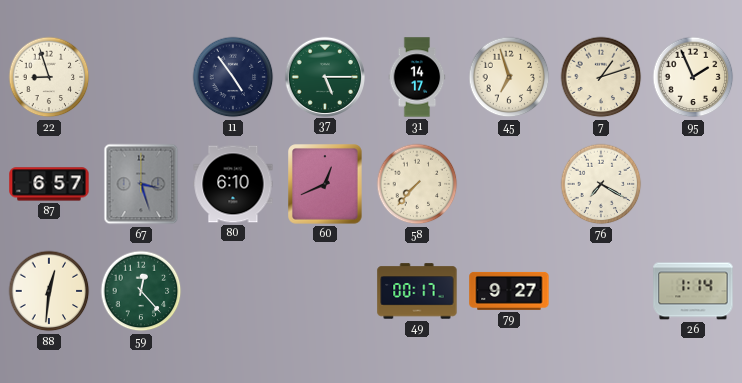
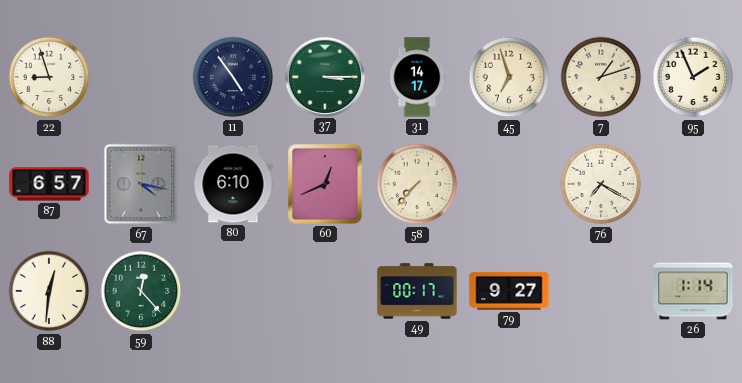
37: 5:15 -> 3:15 (324, 76)
67: 3:27 -> 4:17 (141, 184)
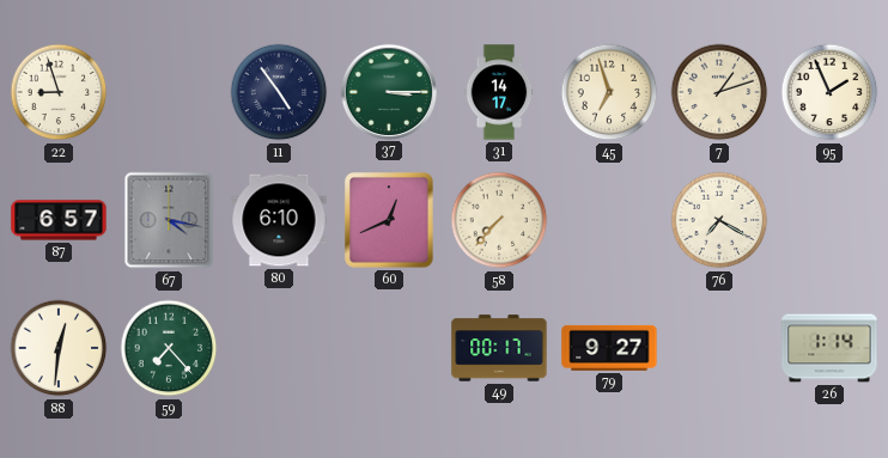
59: 12:23 -> 7:23 (169, 348)
